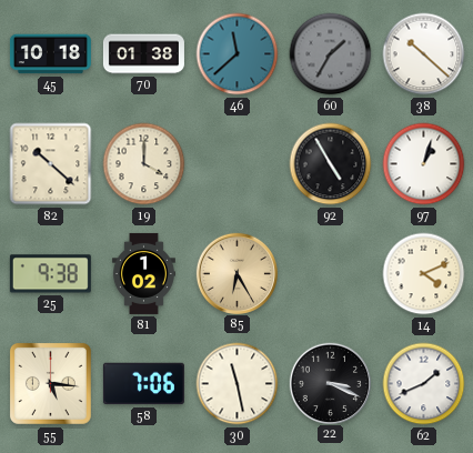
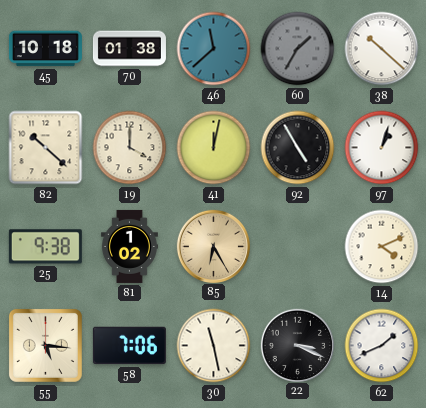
41: none -> 12:02 (214, 148)
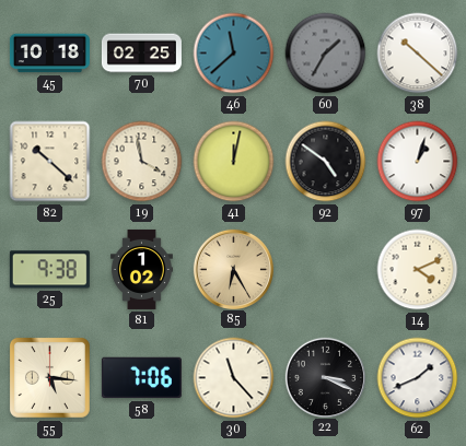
70: 01:38 -> 02:25 (141, 54)
19: 4:00 -> 3:58 (142, 162)
92: 4:55 -> 4:51 (326, 162)
30: 11:28 -> 11:23 (234, 378)
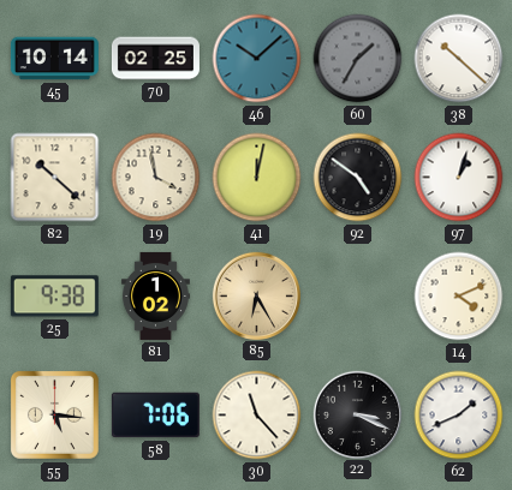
45: 10:18 -> 10:14 (54, 59)
46: 11:38 -> 10:08 (257, 59)
